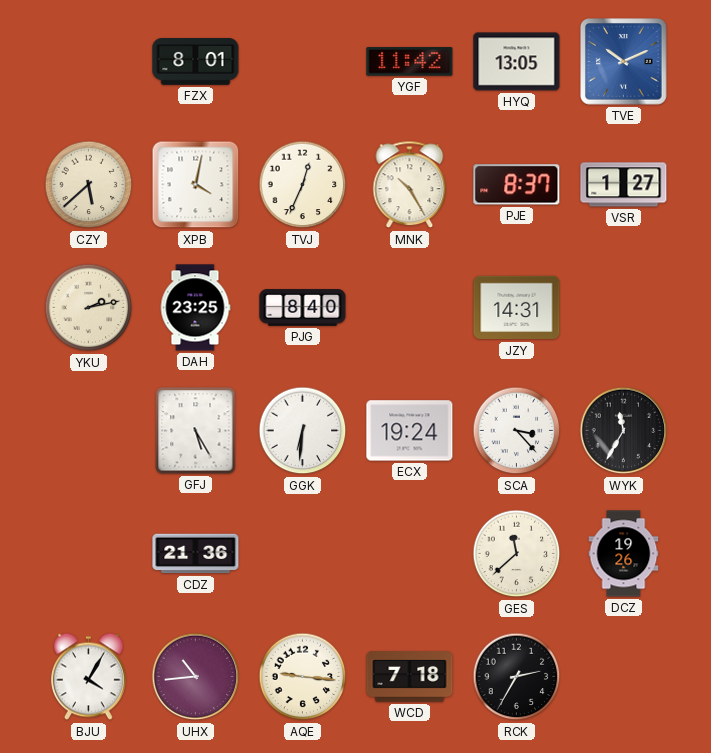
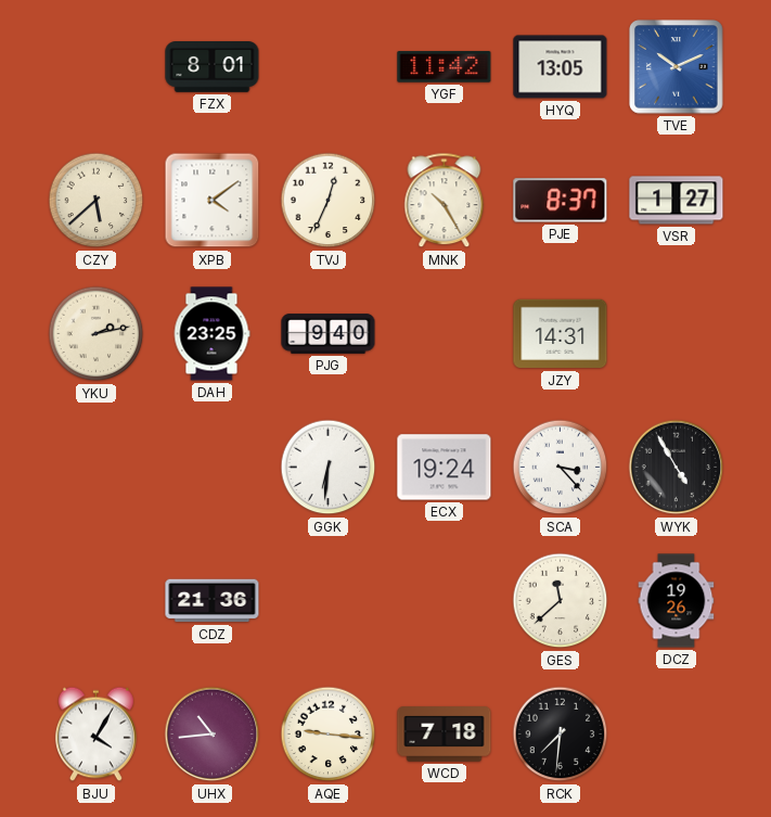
XPB: 4:02 -> 4:09 (213, 201)
PJG: 8:40 -> 9:40 (329, 334)
GFJ: 5:25 -> none (196, 431)
WYK: 11:35 -> 4:55 (677, 468)
RCK: 2:35 -> 7:31 (561, 735)
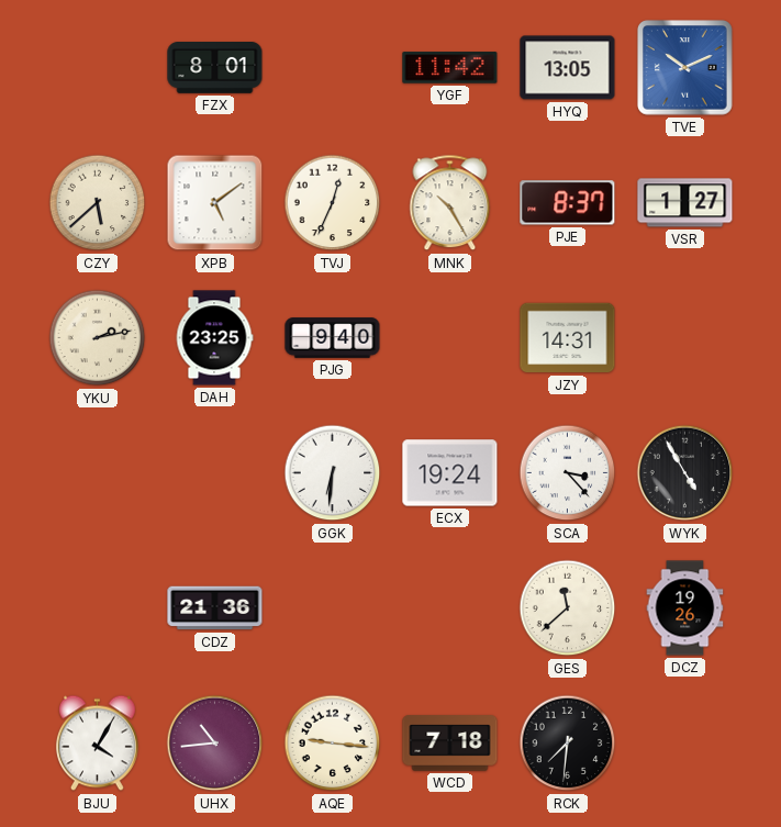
XPB: 4:09 -> 5:09 (215, 203)
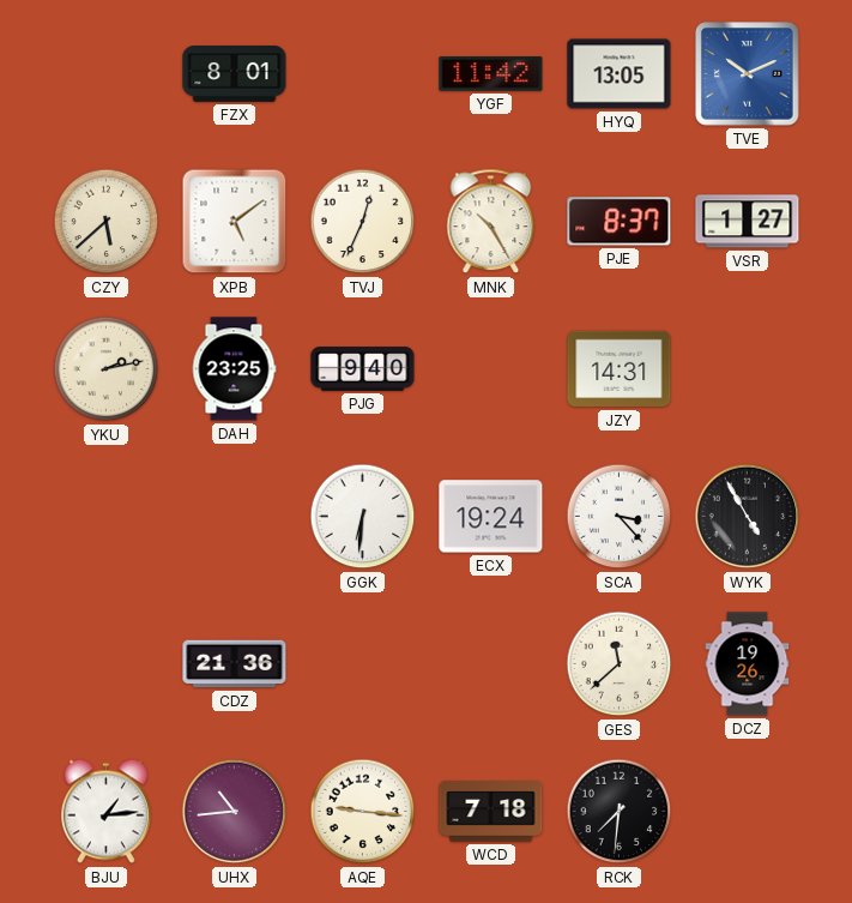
BJU: 4:05 -> 1:14 (105, 812)
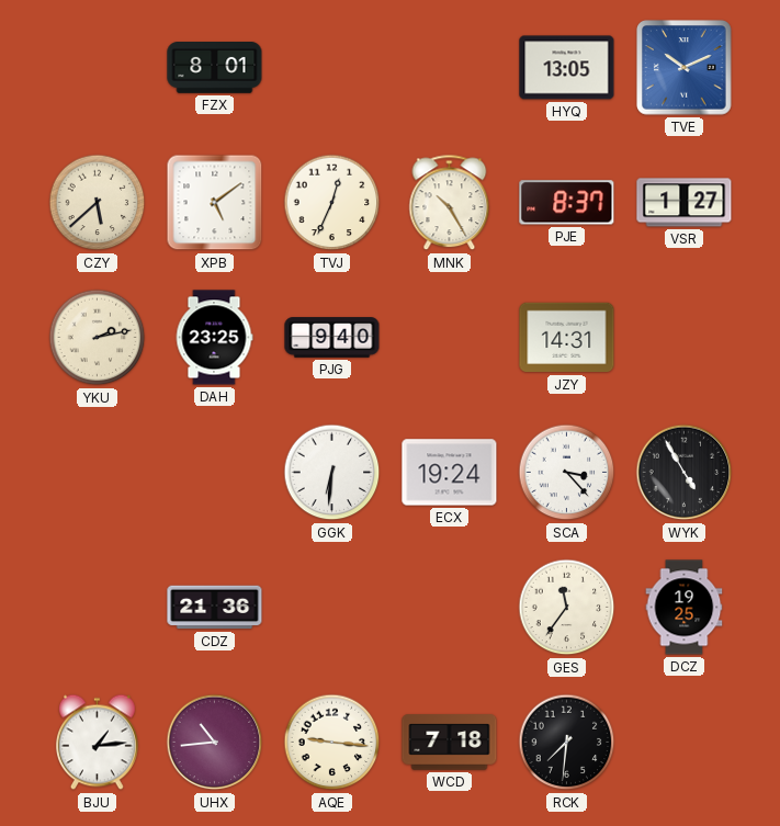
YGF: 11:42 -> none (491, 74)
GES: 11:38 -> 11:36 (567, 608)
DCZ: 19:26 -> 19:25 (685, 608)
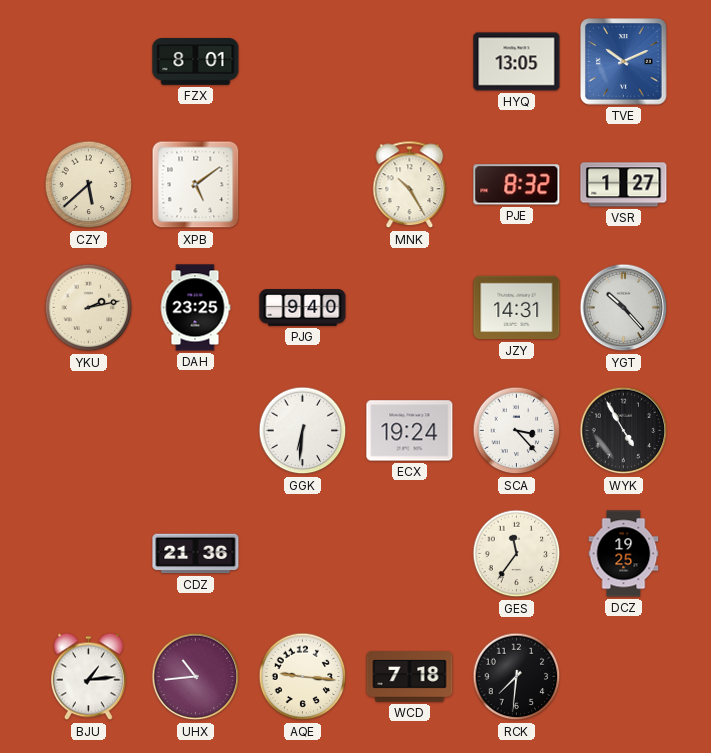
TVJ: 12:34 -> none (332, 203)
PJE: 8:37 -> 8:32 (517, 185)
YGT: none -> 10:23 (624, 308)
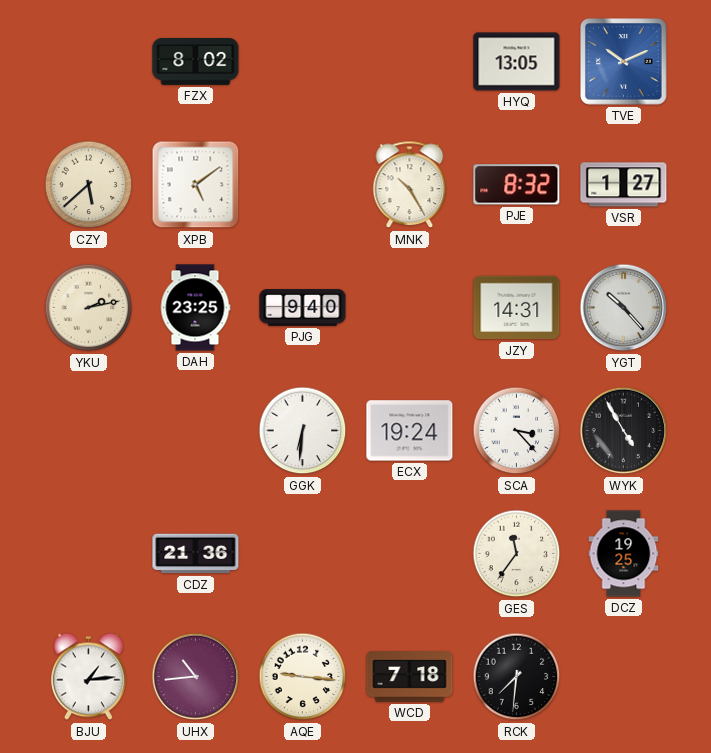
FZX: 8:01 -> 8:02 (196, 62)
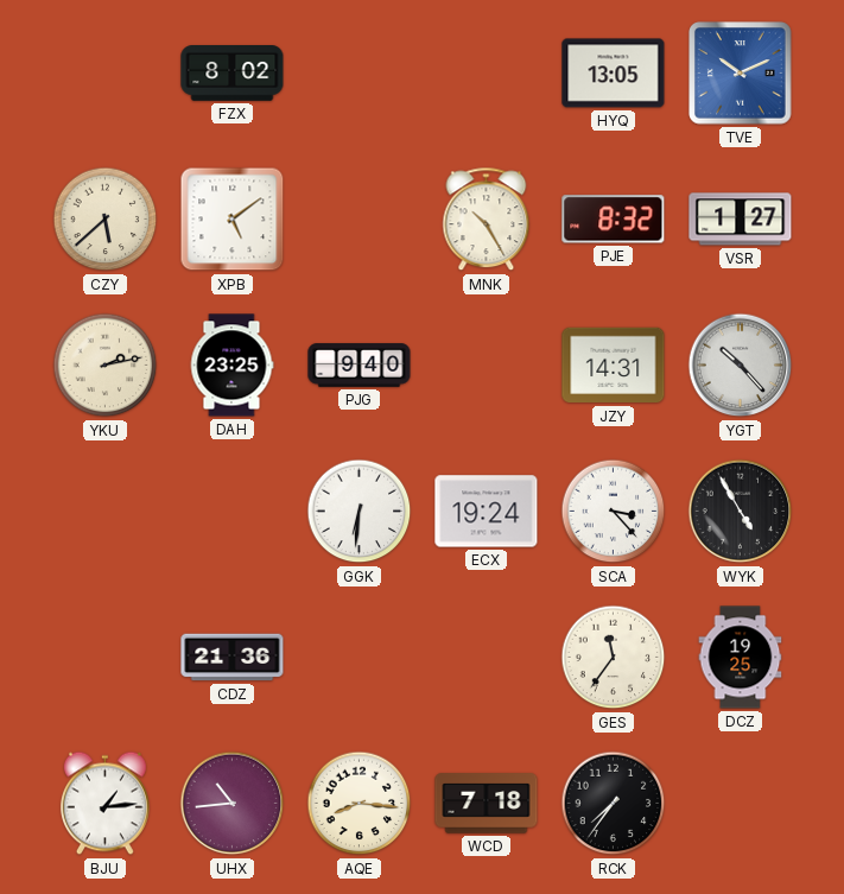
AQE: 9:16 -> 8:16 (360, 804)
RCK: 7:31 -> 7:36 (614, 804)
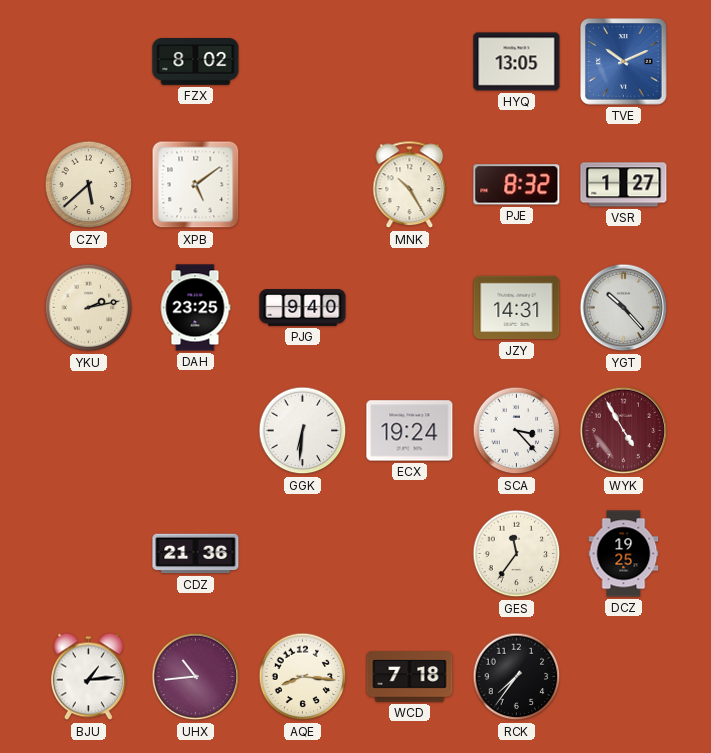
WYK dial: black -> burgundy (624, 431)
